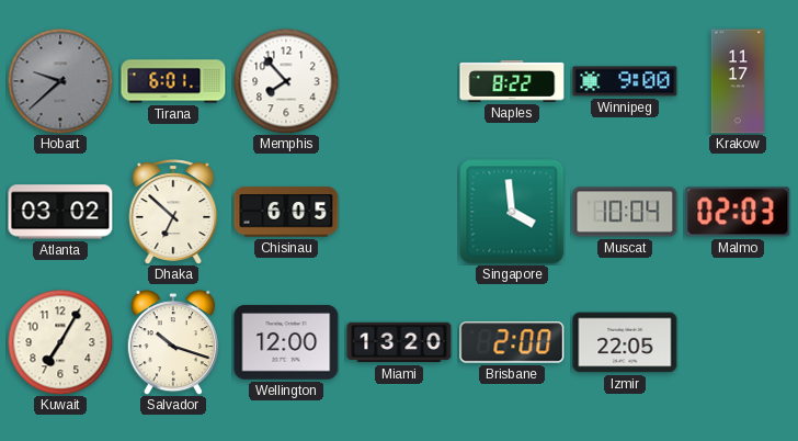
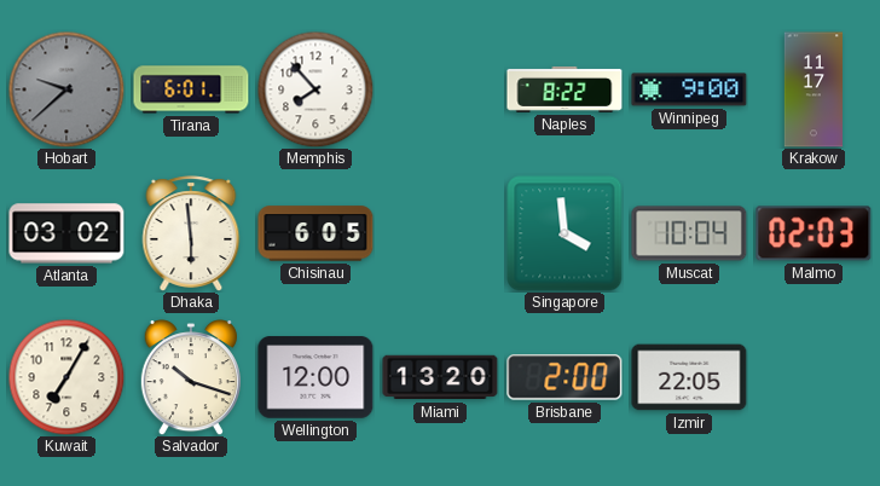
Dhaka: 6:52 -> 5:59 (191, 233)
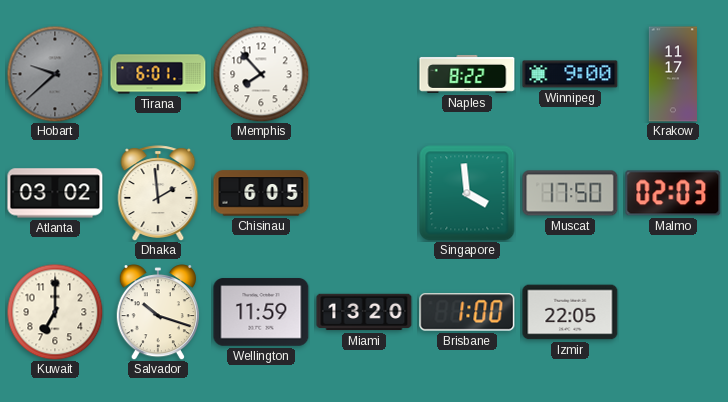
Dhaka: 5:59 -> 1:59 (158, 193)
Muscat: 10:04 -> 17:50 (570, 193)
Kuwait: 7:05 -> 7:00 (55, 312)
Wellington: 12:00 -> 11:59 (261, 312)
Brisbane: 2:00 -> 1:00 (467, 312)
